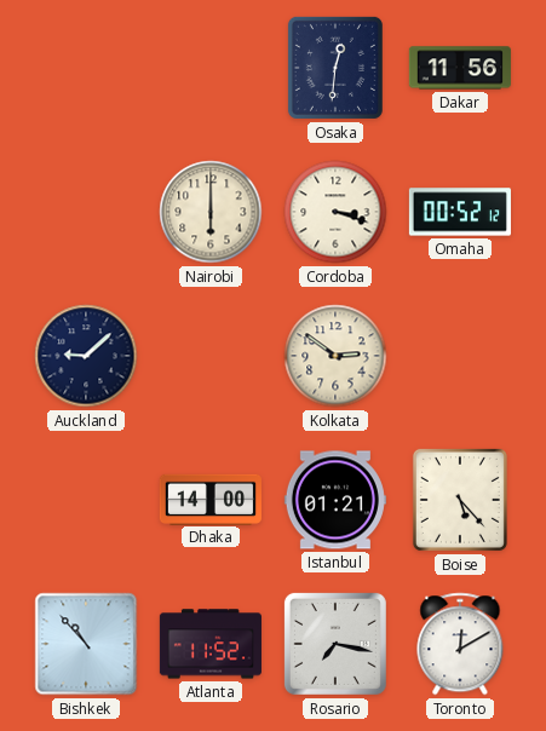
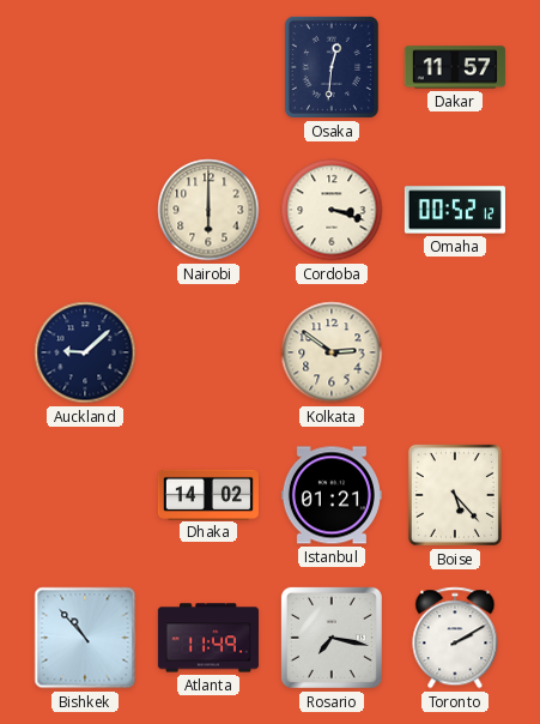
Dakar: 11:56 -> 11:57 (455, 67)
Dhaka: 14:00 -> 14:02 (208, 494)
Atlanta: 11:52 -> 11:49 (208, 638)
Toronto: 12:10 -> 2:10 (455, 638)
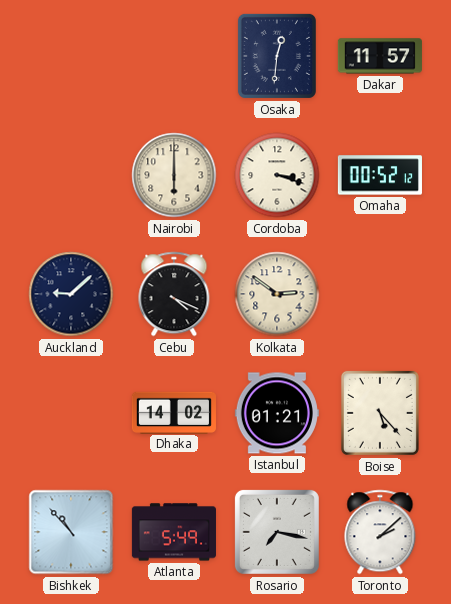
Cebu: none -> 4:19 (174, 294)
Atlanta: 11:49 -> 5:49 (174, 532)
Toronto: 2:10 -> 2:08 (380, 532)
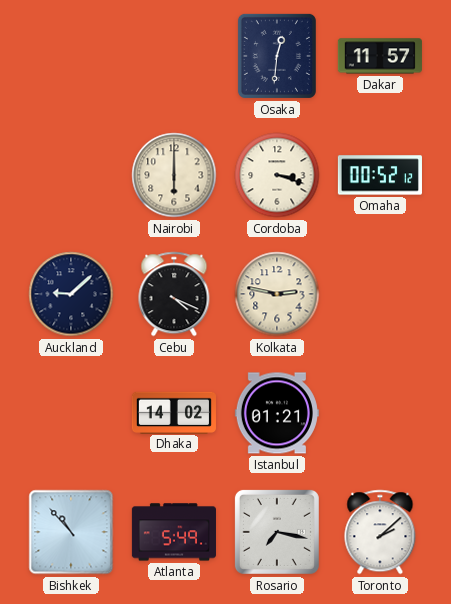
Kolkata: 2:51 -> 2:47 (277, 294)
Boise: 5:23 -> none (380, 413)
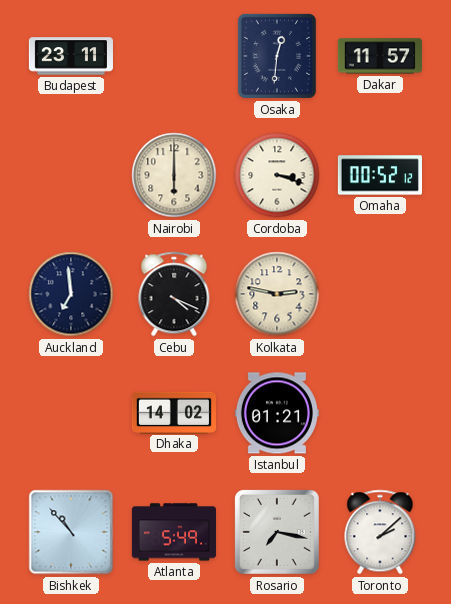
Budapest: none -> 23:11 (71, 56)
Auckland: 9:08 -> 6:59 (71, 294)
